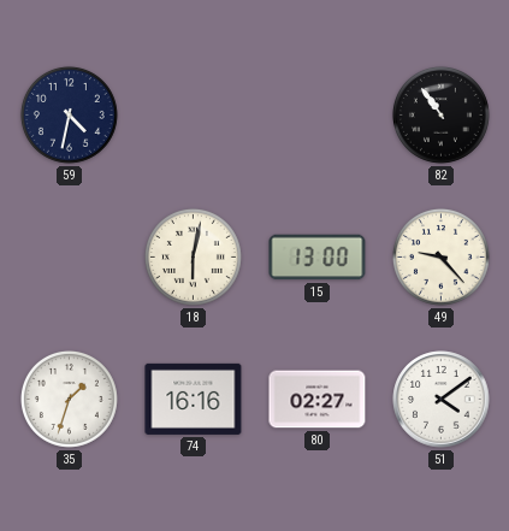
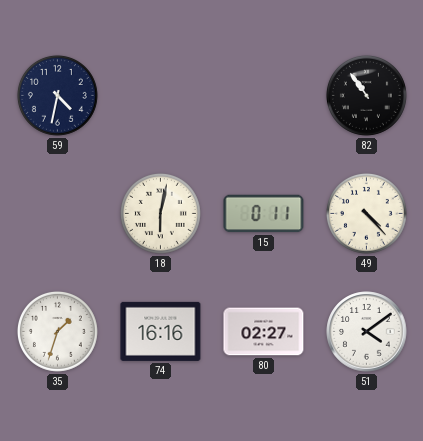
15: 13:00 -> 0:11 (264, 214)
49: 9:23 -> 4:23 (366, 213)
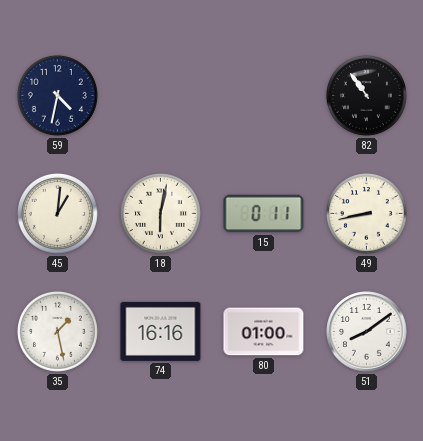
45: none -> 1:01 (57, 213)
49: 4:23 -> 8:43 (366, 213)
35: 1:33 -> 1:28 (57, 331)
80: 02:27 -> 01:00 (264, 332)
51: 4:09 -> 8:09 (367, 332)
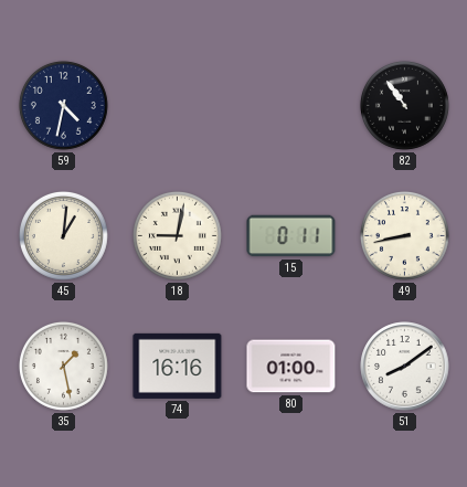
18: 6:02 -> 9:02 (177, 235)
